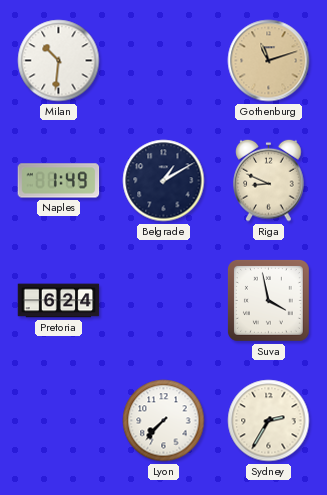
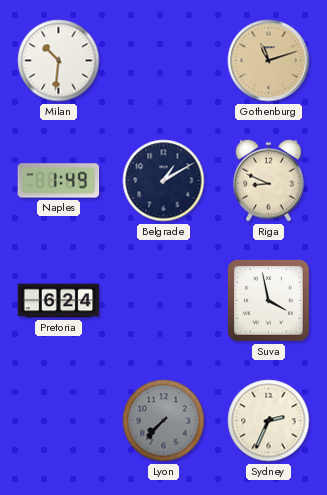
Lyon dial: white -> grey (164, 421)
Sydney: 2:35 -> 2:34 (269, 421)
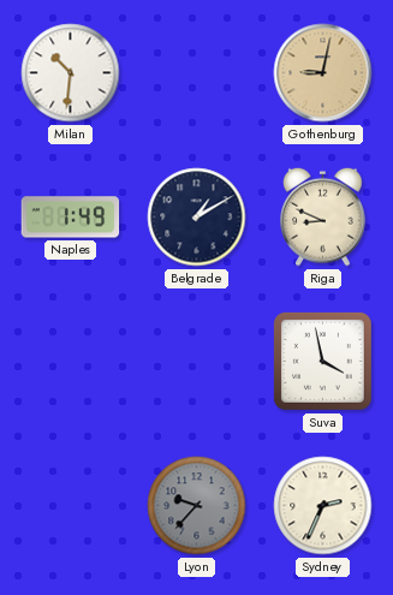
Gothenburg: 11:12 -> 9:02 (323, 73)
Pretoria: 6:24 -> none (59, 301)
Lyon: 7:37 -> 9:37 (197, 506)
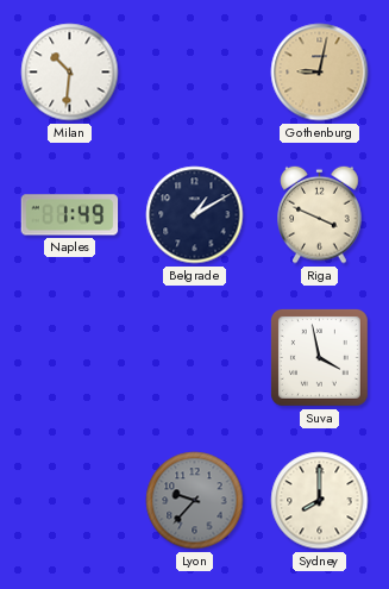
Riga: 8:49 -> 3:49 (320, 214)
Sydney: 2:34 -> 8:00 (320, 501)
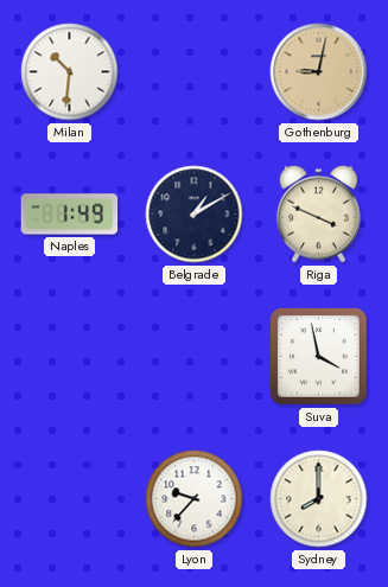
Lyon dial: grey -> white (195, 499)
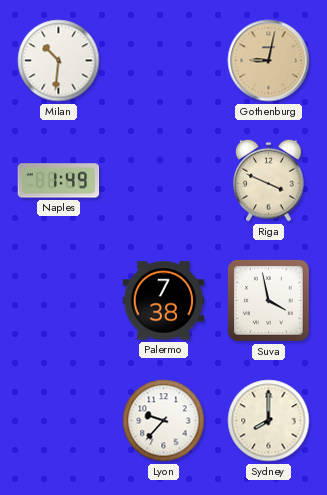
Belgrade: 1:10 -> none (195, 215)
Palermo: none -> 7:38 (164, 301)
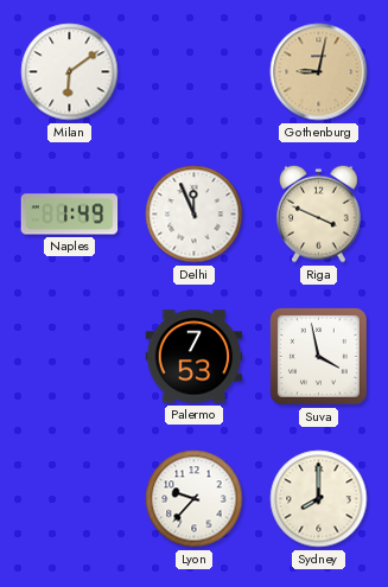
Milan: 10:31 -> 6:09 (70, 72)
Delhi: none -> 11:56 (195, 215)
Palermo: 7:38 -> 7:53 (195, 357)
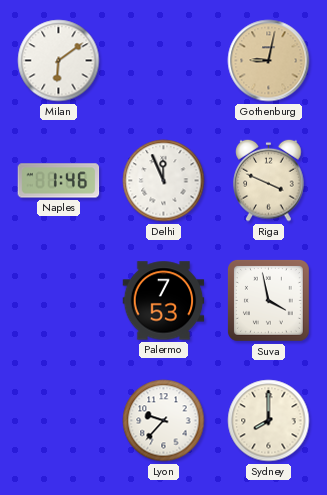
Naples: 1:49 -> 1:46 (59, 181)
